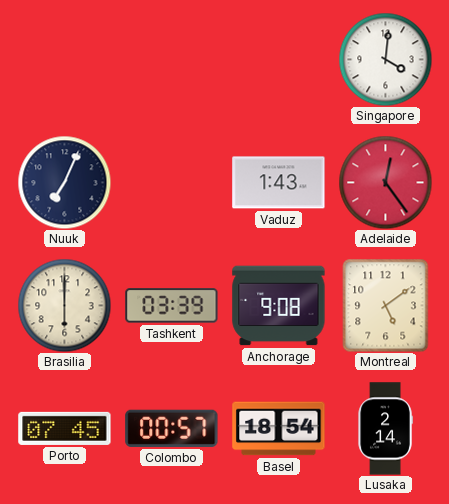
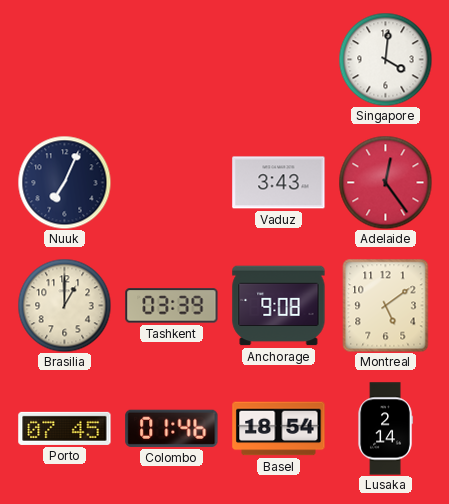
Vaduz: 1:43 -> 3:43 (279, 183)
Brasilia: 6:00 -> 1:00 (64, 305)
Colombo: 00:57 -> 01:46 (172, 428)
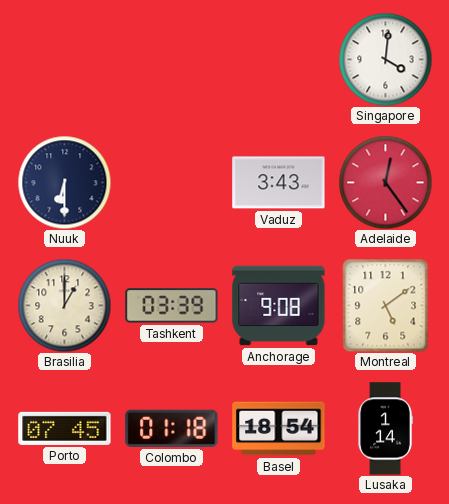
Nuuk: 7:04 -> 6:30 (64, 182)
Colombo: 01:46 -> 01:18 (172, 428)
Lusaka: 2:14 -> 1:14 (385, 429)
